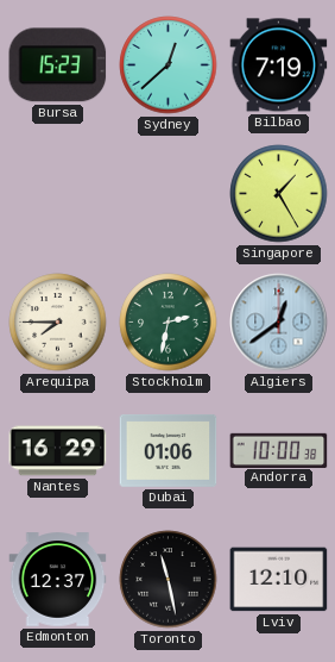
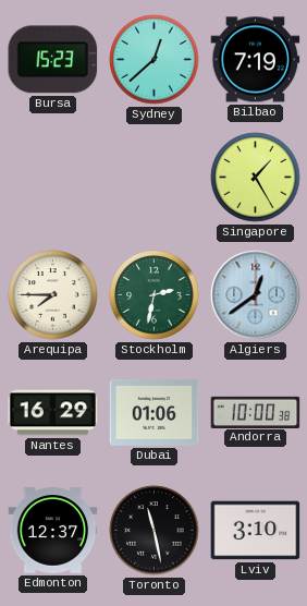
Lviv: 12:10 -> 3:10 (256, 531)
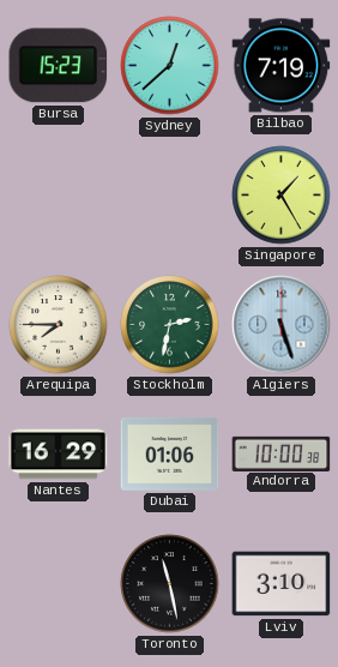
Algiers: 12:39 -> 5:27 (282, 325)
Edmonton: 12:37 -> none (53, 531)
